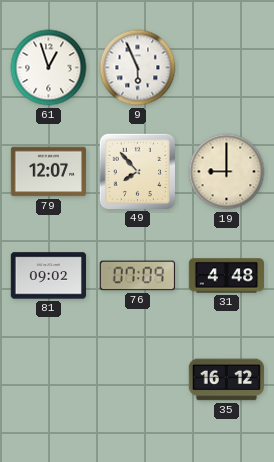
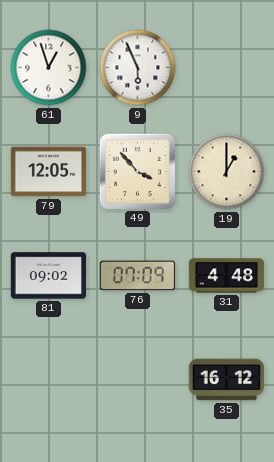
79: 12:07 -> 12:05 (49, 172)
49: 7:53 -> 3:53 (137, 171)
19: 9:00 -> 1:00 (227, 172)
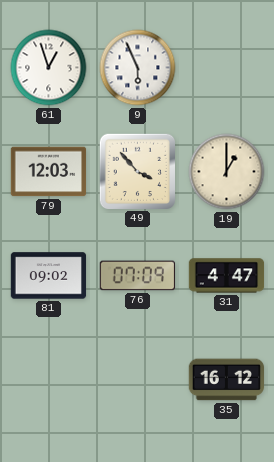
79: 12:05 -> 12:03 (49, 172)
31: 4:48 -> 4:47 (227, 276)
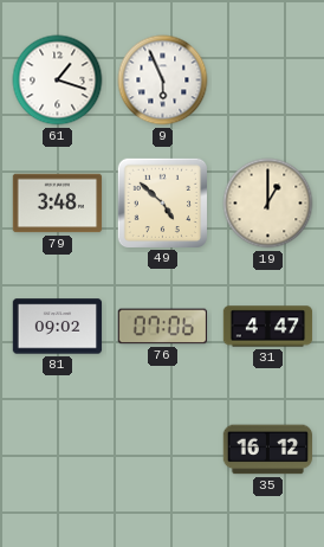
61: 12:57 -> 1:18 (58, 81)
79: 12:03 -> 3:48 (58, 204)
49: 3:53 -> 4:52 (162, 202)
76: 07:09 -> 07:06 (163, 327)
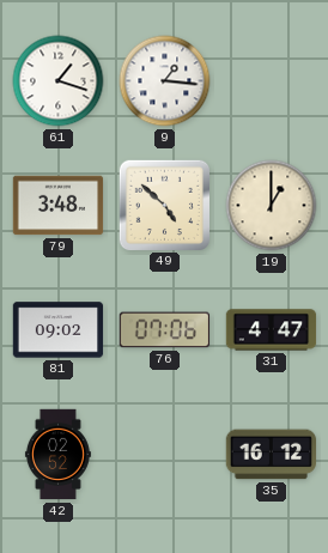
9: 5:56 -> 1:16 (165, 81)
42: none -> 02:52 (57, 455)
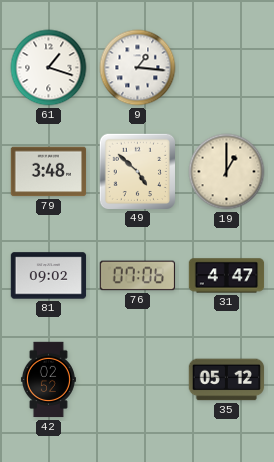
35: 16:12 -> 05:12 (227, 380)
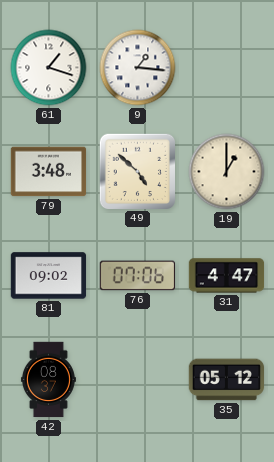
42: 02:52 -> 08:37 (48, 380)
